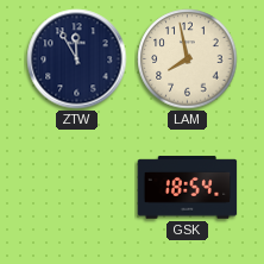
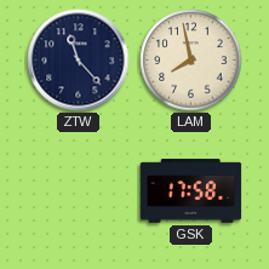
ZTW: 11:55 -> 11:23 (79, 61)
GSK: 18:54 -> 17:58 (191, 191)
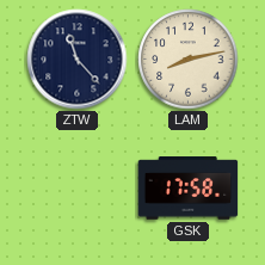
LAM: 7:58 -> 8:13 (189, 60)
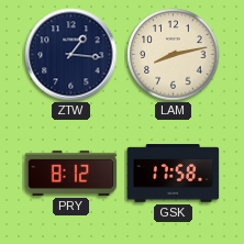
ZTW: 11:23 -> 1:16 (71, 55)
PRY: none -> 8:12 (71, 173)
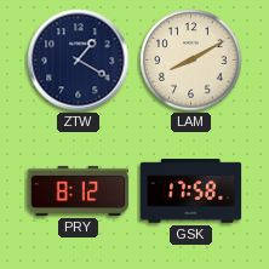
ZTW: 1:16 -> 1:20 (79, 61)
LAM: 8:13 -> 8:10 (191, 61)
